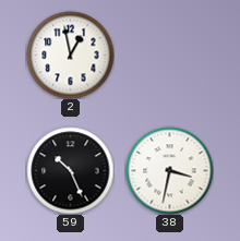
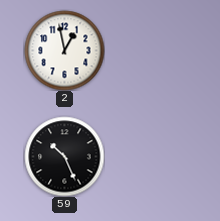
38: 3:32 -> none (169, 170)
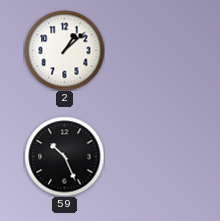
2: 12:58 -> 1:08 (64, 50)
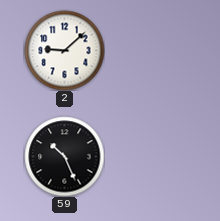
2: 1:08 -> 9:08 (64, 50)
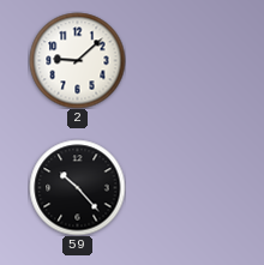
59: 10:26 -> 10:23 (77, 187)
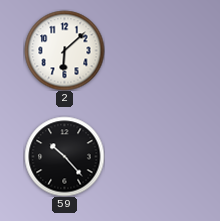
2: 9:08 -> 6:08 (64, 50)
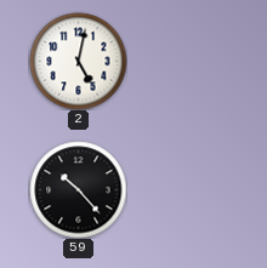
2: 6:08 -> 5:02 (78, 61)
